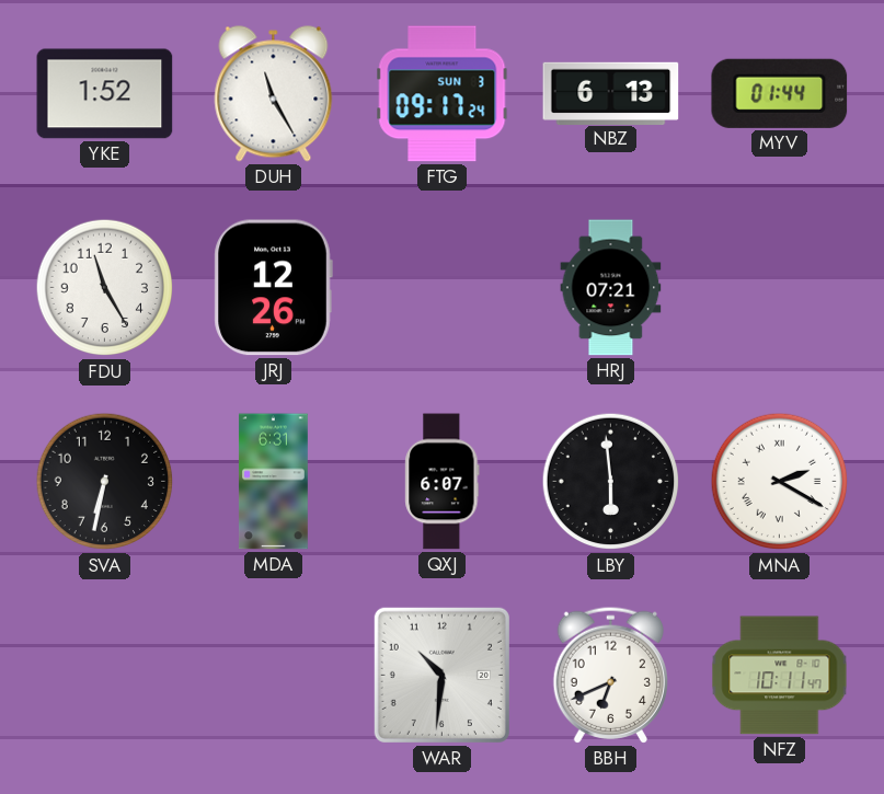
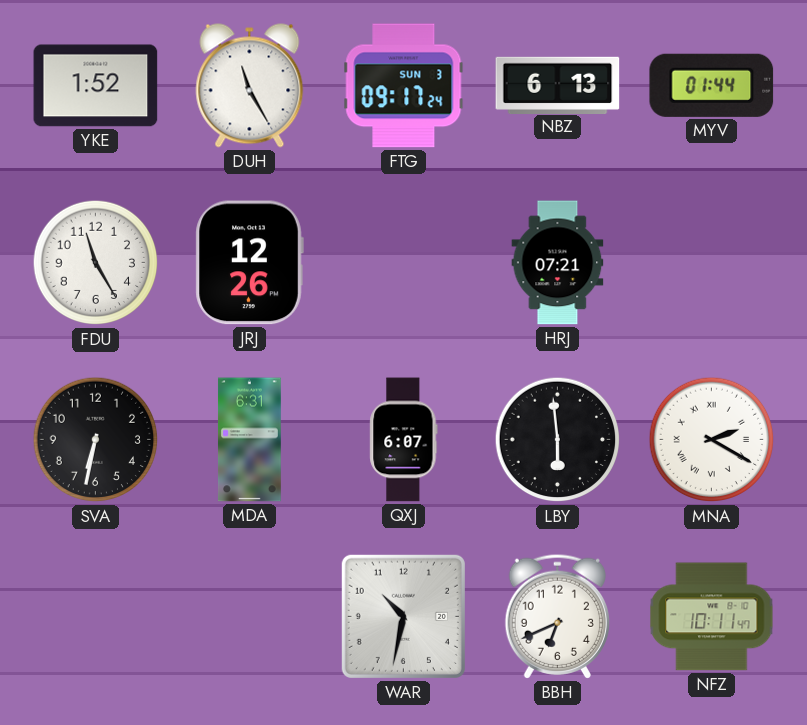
WAR: 10:31 -> 10:32 (403, 616)
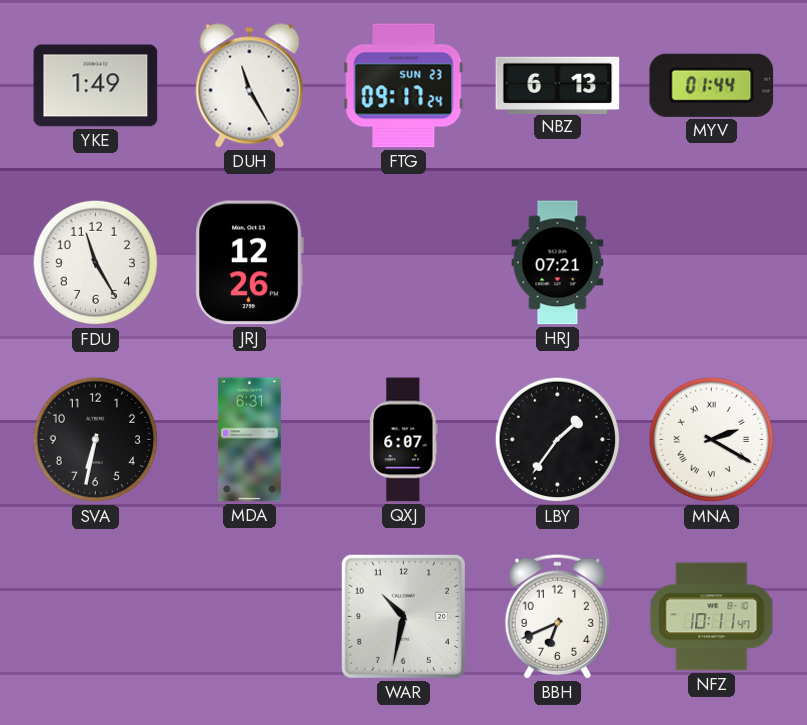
YKE: 1:52 -> 1:49 (96, 86)
FTG date: SUN 3 -> SUN 23 (404, 86)
LBY: 5:59 -> 1:36 (558, 440)
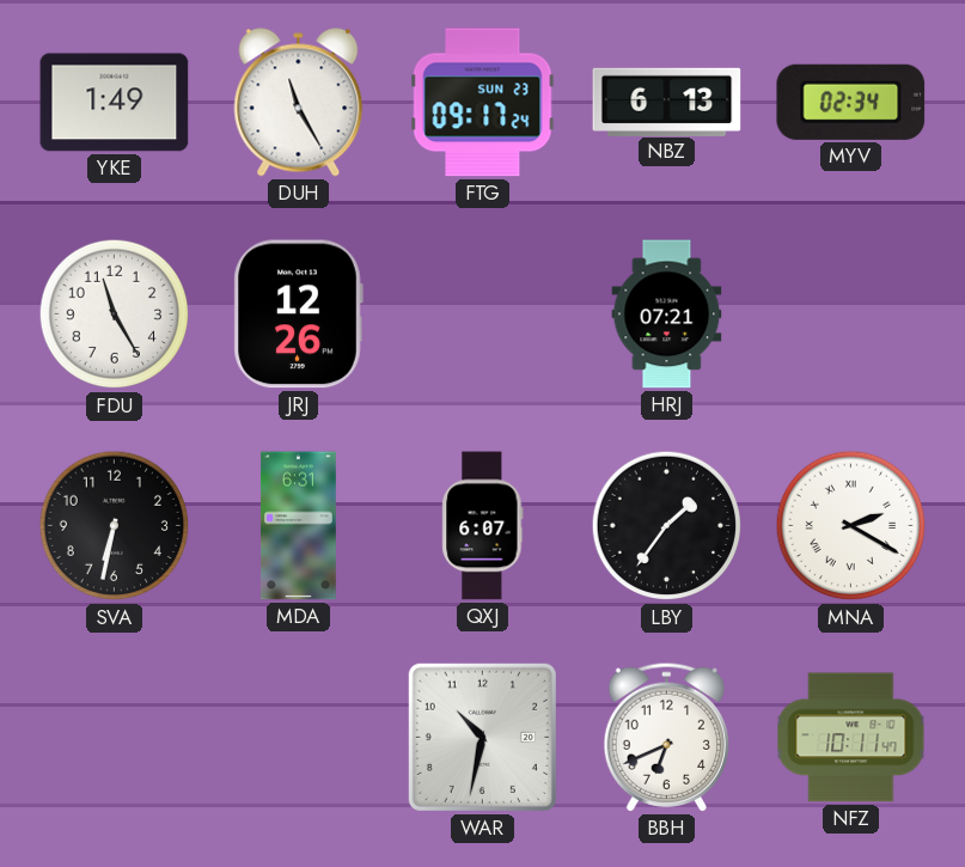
MYV: 01:44 -> 02:34 (851, 102)
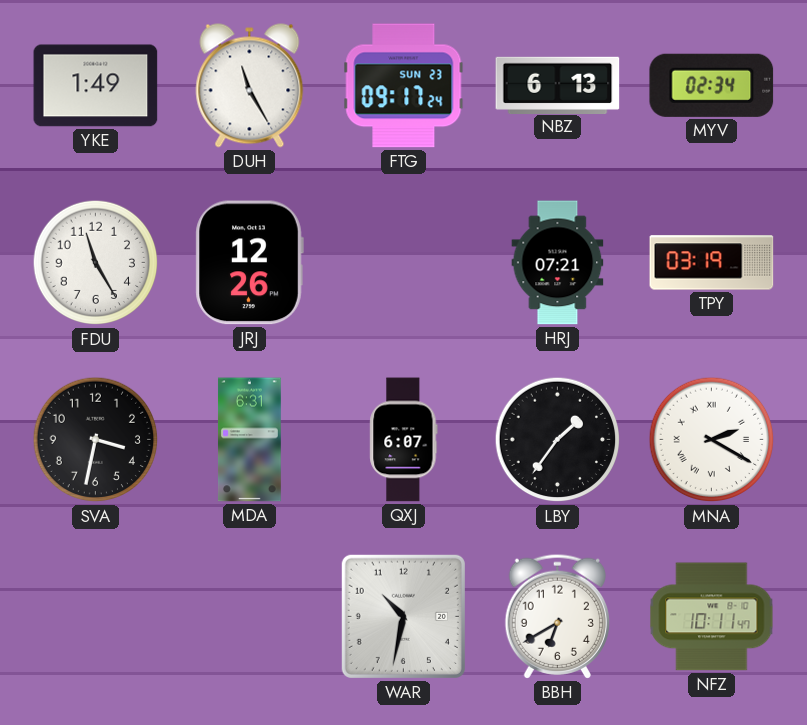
TPY: none -> 03:19 (712, 263)
SVA: 6:32 -> 3:32 (96, 440)
BBH: 6:41 -> 6:40 (557, 616)
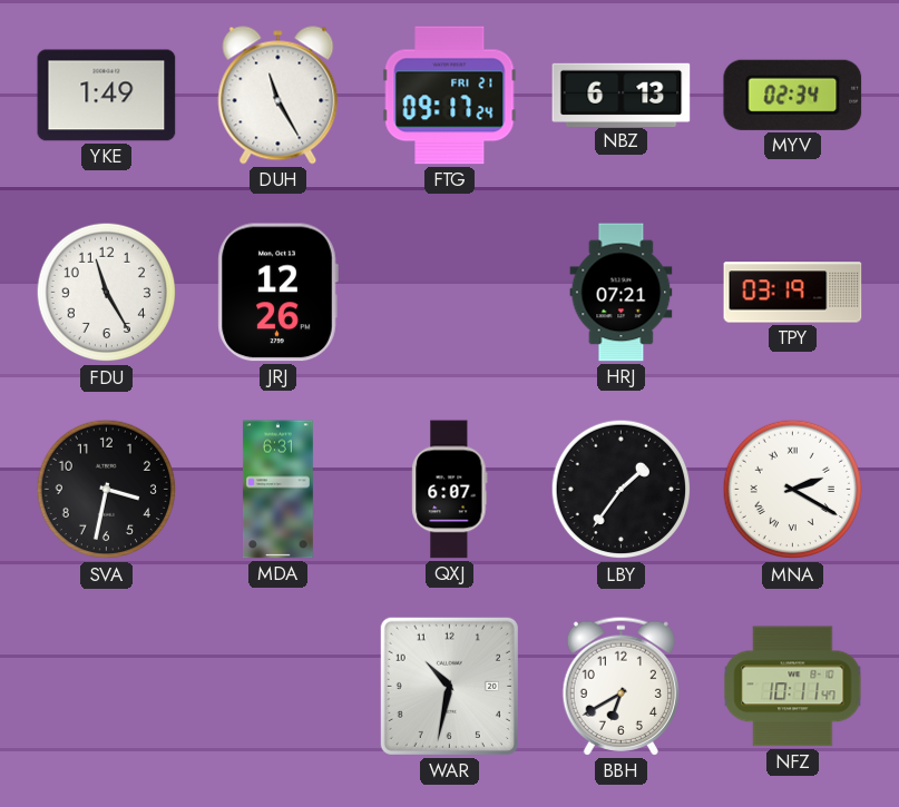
FTG date: SUN 23 -> FRI 21 (450, 96)
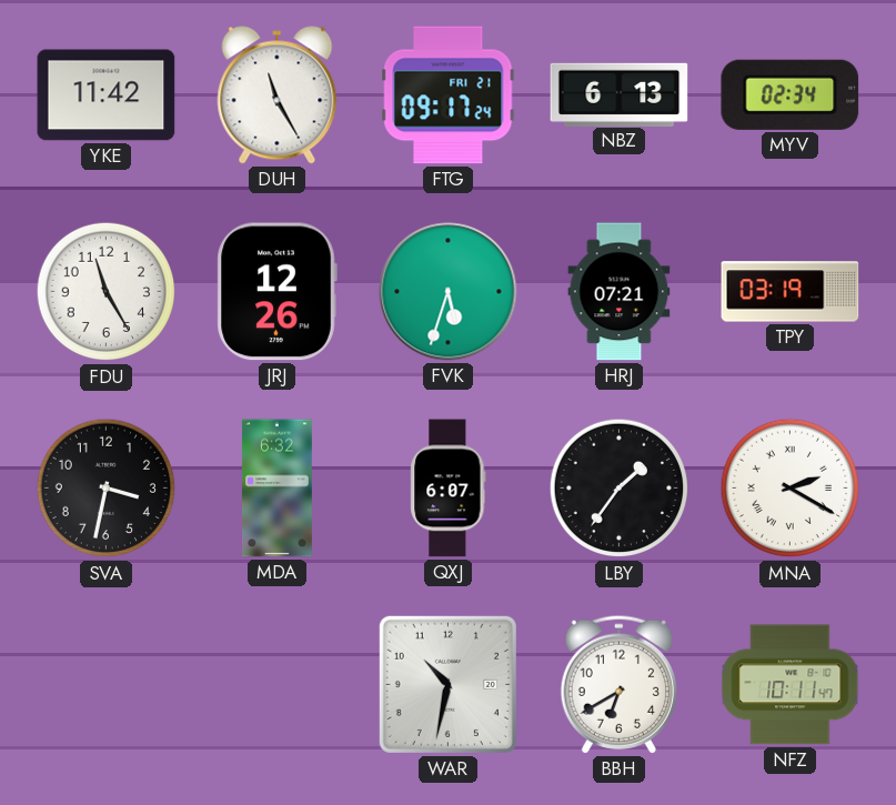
YKE: 1:49 -> 11:42 (107, 95)
FVK: none -> 5:33 (449, 292)
MDA: 6:31 -> 6:32 (276, 489)
